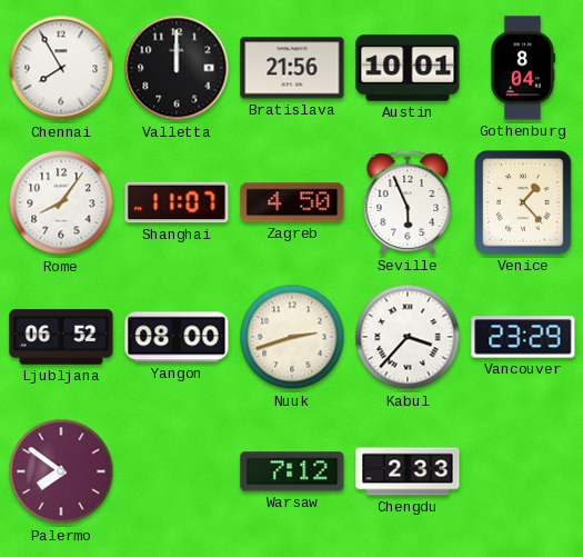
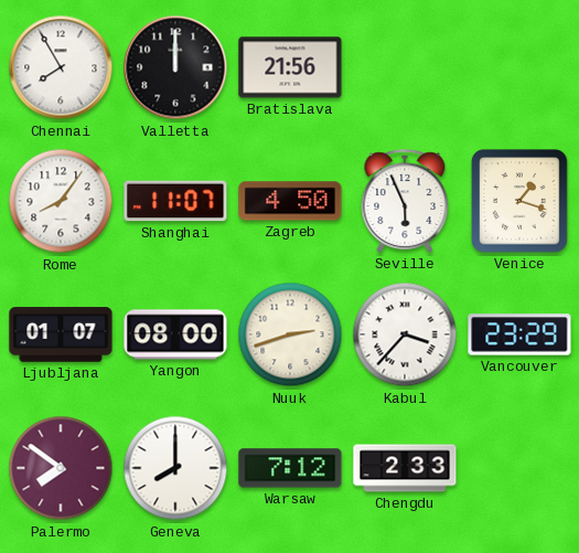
Austin: 10:01 -> none (408, 68)
Gothenburg: 8:04 -> none (522, 68)
Venice: 1:23 -> 1:18 (519, 201)
Ljubljana: 06:52 -> 01:07 (61, 334)
Geneva: none -> 8:00 (175, 468)
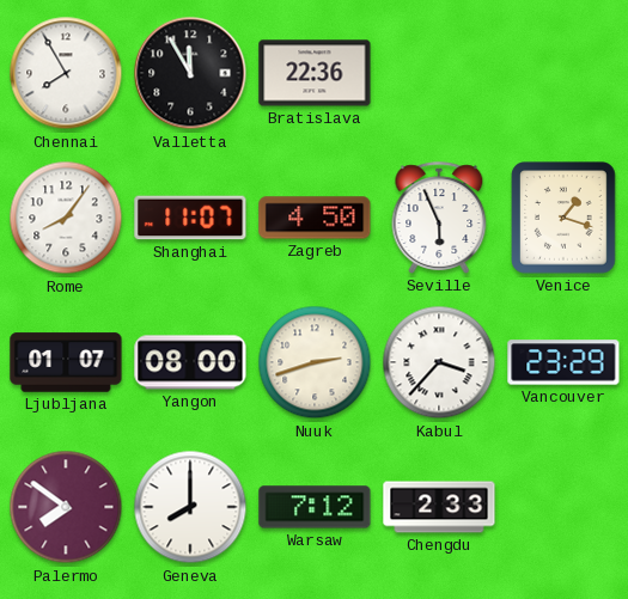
Valletta: 12:00 -> 11:55 (190, 73)
Bratislava: 21:56 -> 22:36 (315, 73)
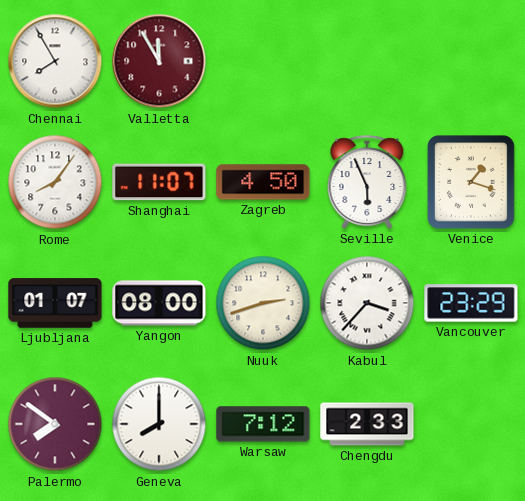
Valletta dial: black -> burgundy (159, 61)
Bratislava: 22:36 -> none (315, 73)
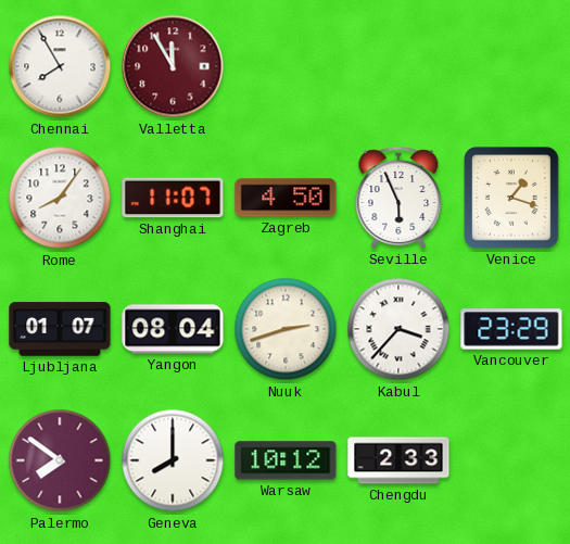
Yangon: 08:00 -> 08:04 (173, 329)
Warsaw: 7:12 -> 10:12 (286, 460)
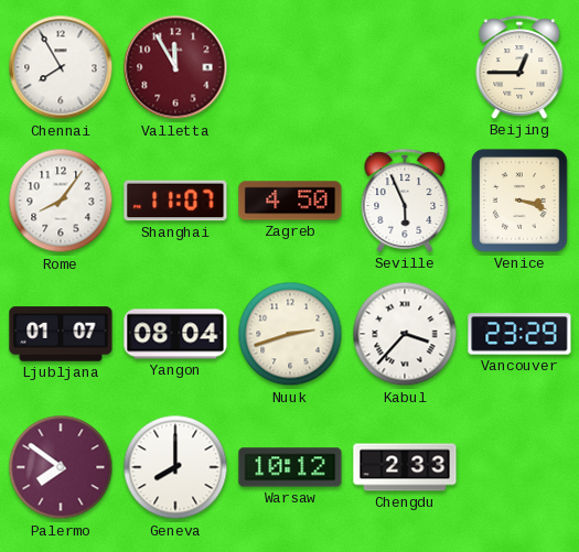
Beijing: none -> 12:45 (519, 67)
Venice: 1:18 -> 3:18 (519, 201)
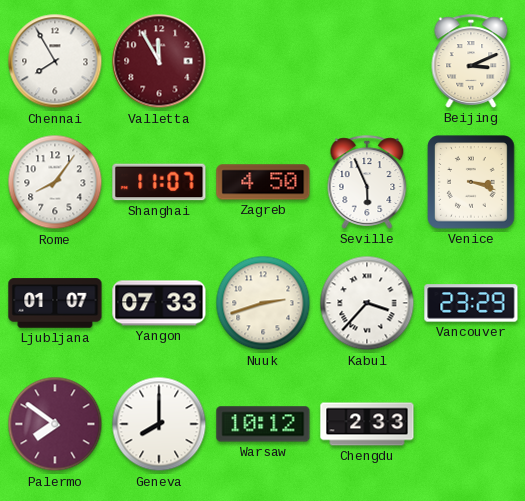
Beijing: 12:45 -> 3:11 (471, 61)
Yangon: 08:04 -> 07:33 (159, 303)
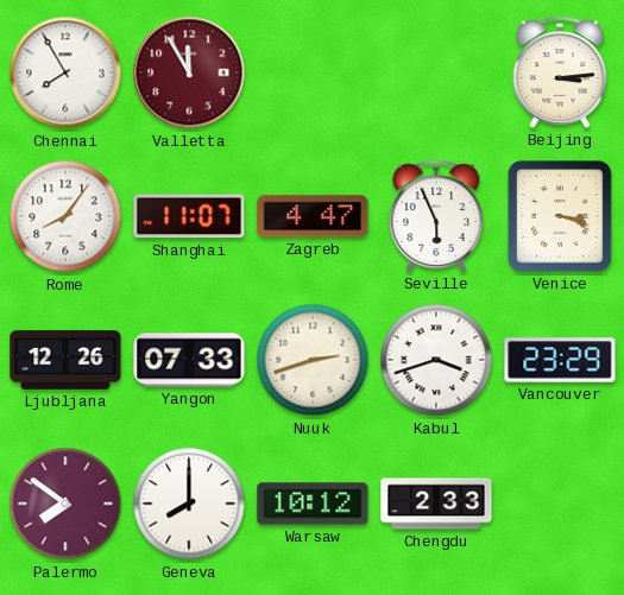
Beijing: 3:11 -> 3:14 (560, 72)
Zagreb: 4:50 -> 4:47 (313, 216)
Ljubljana: 01:07 -> 12:26 (65, 360)
Kabul: 3:37 -> 3:42 (436, 360)
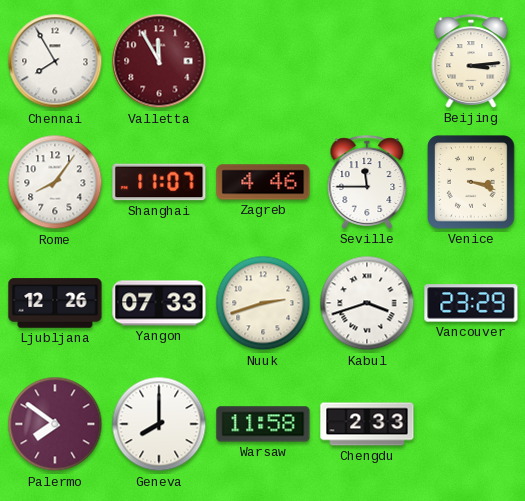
Zagreb: 4:47 -> 4:46 (263, 182)
Seville: 5:56 -> 11:45 (367, 182)
Warsaw: 10:12 -> 11:58 (263, 424)
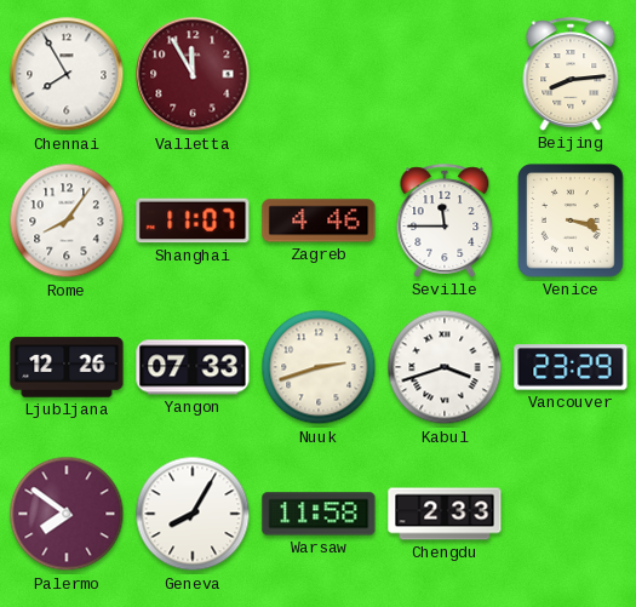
Beijing: 3:14 -> 8:14 (571, 74)
Geneva: 8:00 -> 8:05 (193, 514)
